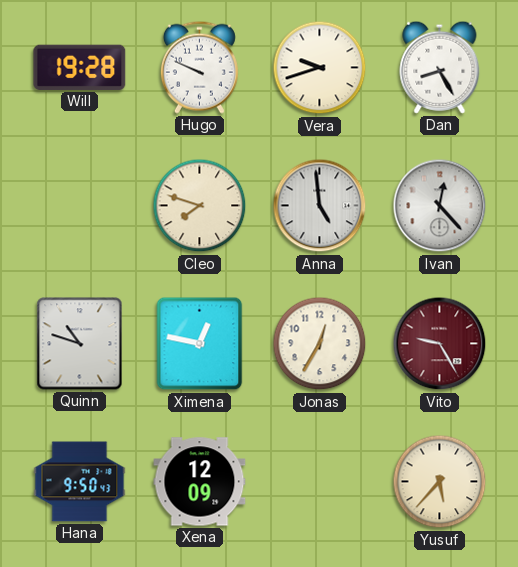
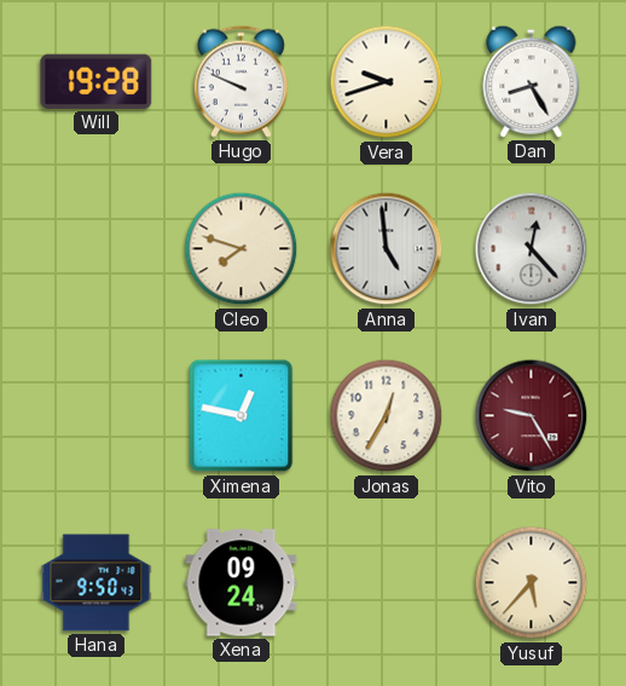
Quinn: 10:48 -> none (80, 344)
Xena: 12:09 -> 09:24 (242, 583)
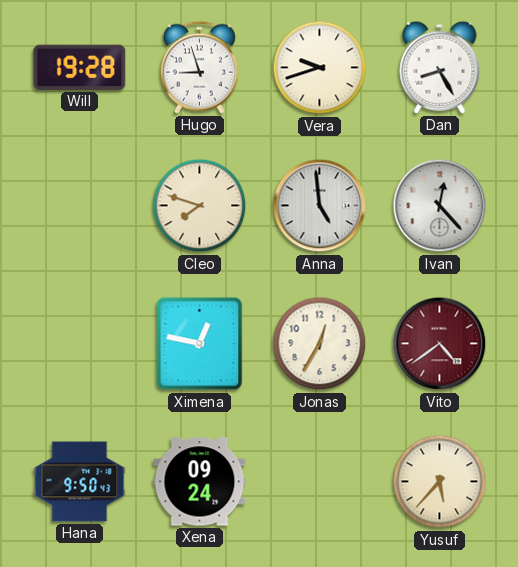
Hugo: 9:49 -> 8:57 (199, 67)
Vito: 9:25 -> 4:39 (440, 344)
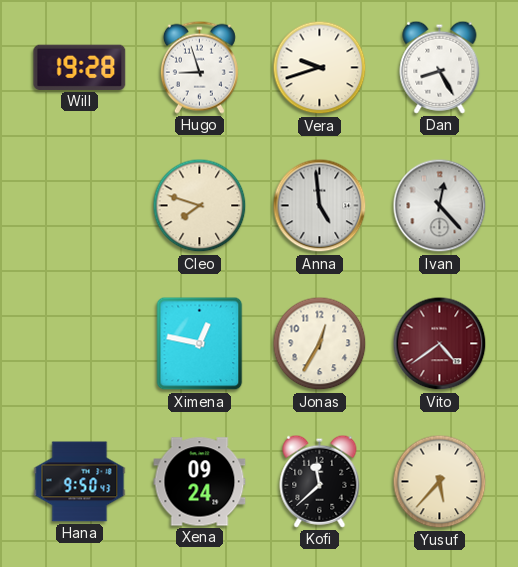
Kofi: none -> 11:38 (320, 481)
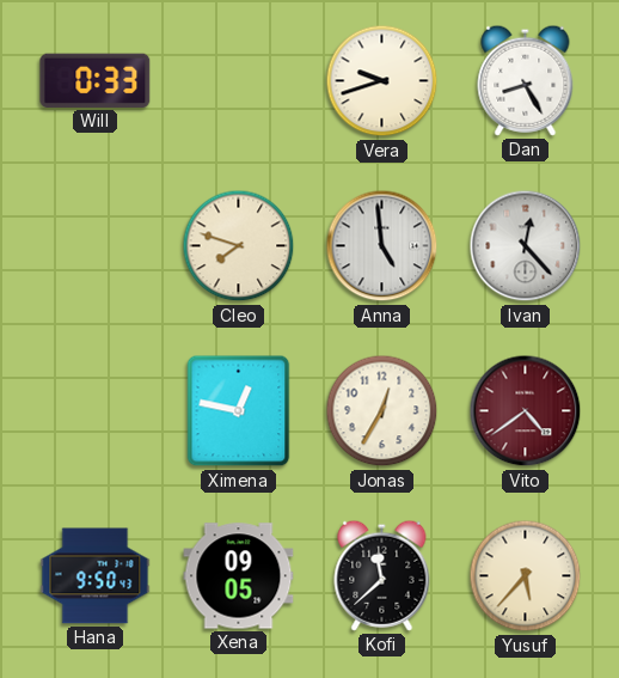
Will: 19:28 -> 0:33 (96, 80)
Hugo: 8:57 -> none (199, 67)
Xena: 09:24 -> 09:05 (239, 576)
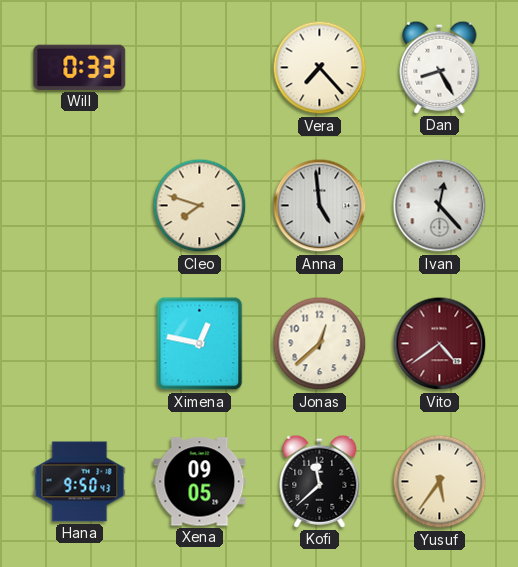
Vera: 9:42 -> 7:23 (320, 68)
Jonas: 12:35 -> 12:38 (320, 344)
Yusuf: 5:37 -> 5:36 (440, 482)
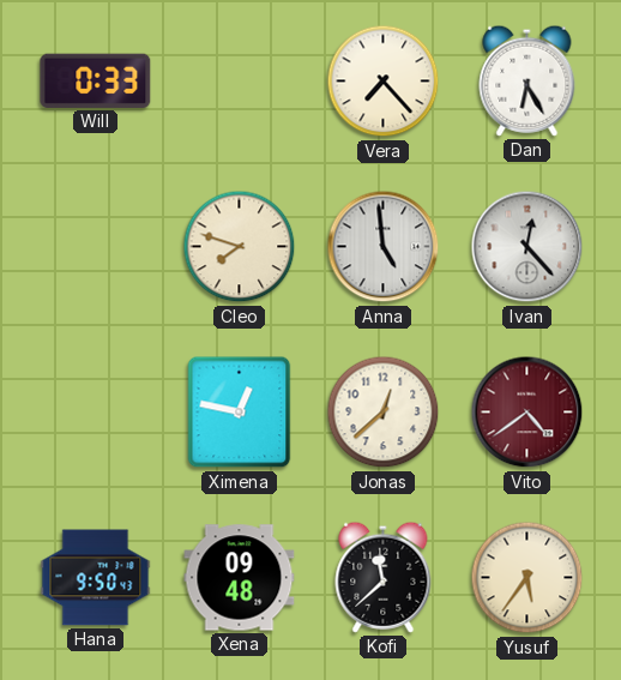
Dan: 8:25 -> 6:25 (527, 80)
Xena: 09:05 -> 09:48 (240, 578)
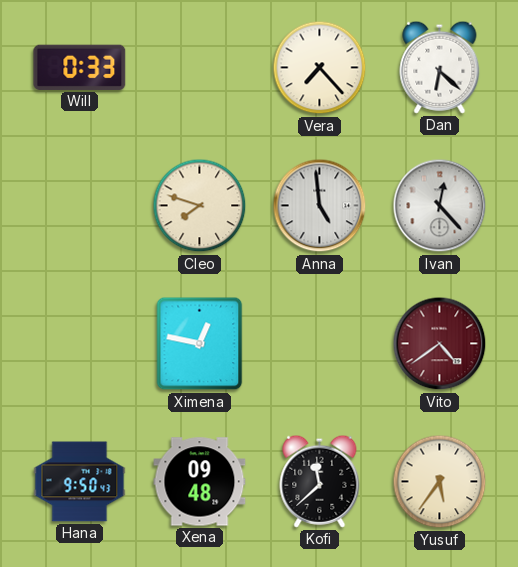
Dan: 6:25 -> 6:22 (440, 67)
Jonas: 12:38 -> none (384, 413)
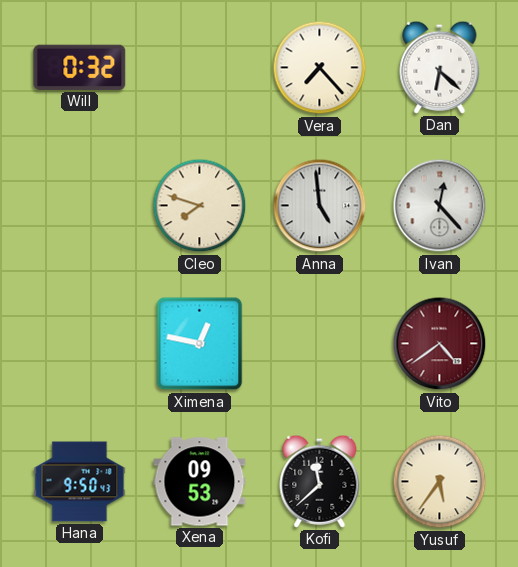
Will: 0:33 -> 0:32 (80, 67)
Xena: 09:48 -> 09:53 (200, 482)
